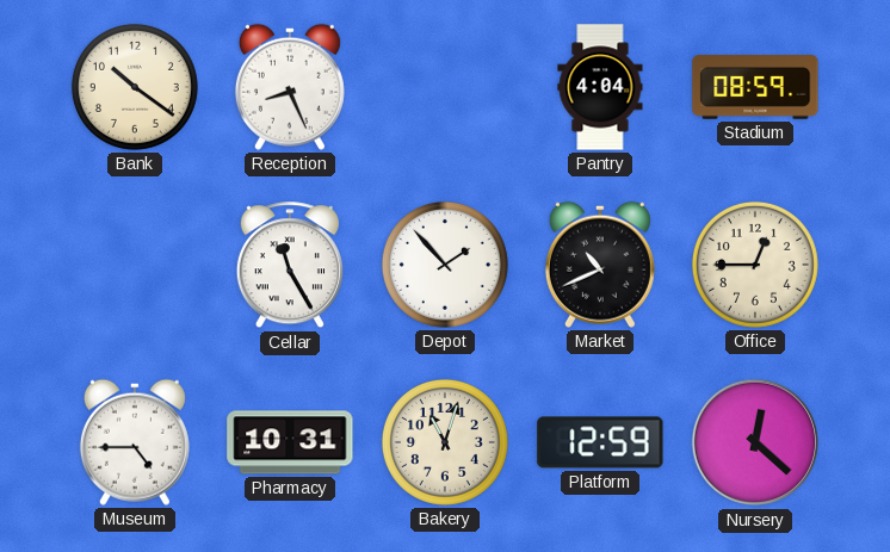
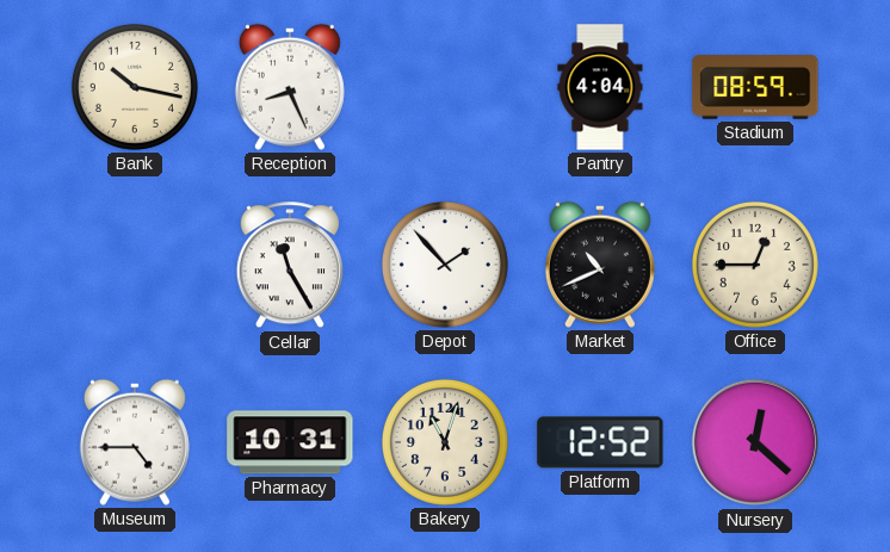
Bank: 10:21 -> 10:17 (135, 87)
Platform: 12:59 -> 12:52 (600, 442)
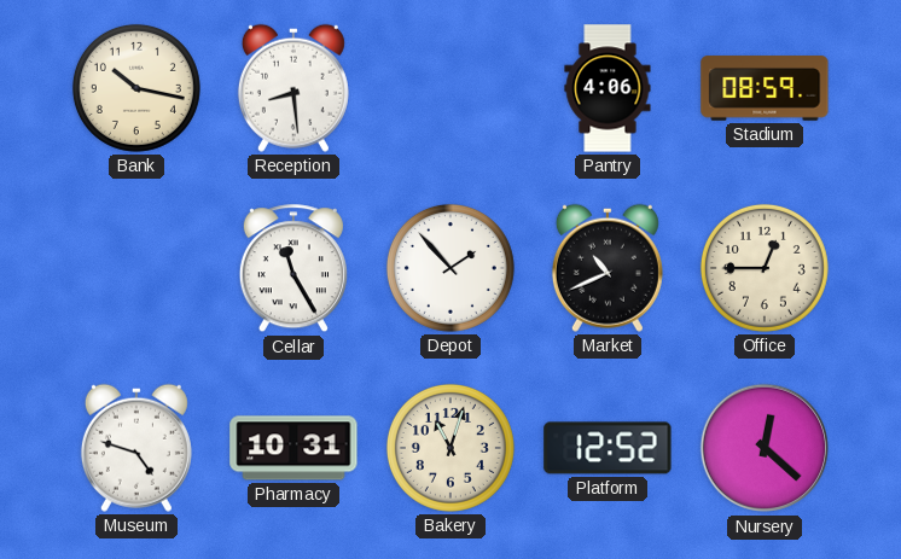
Reception: 8:26 -> 8:29 (293, 88)
Pantry: 4:04 -> 4:06 (608, 88)
Museum: 4:45 -> 4:48 (136, 448)
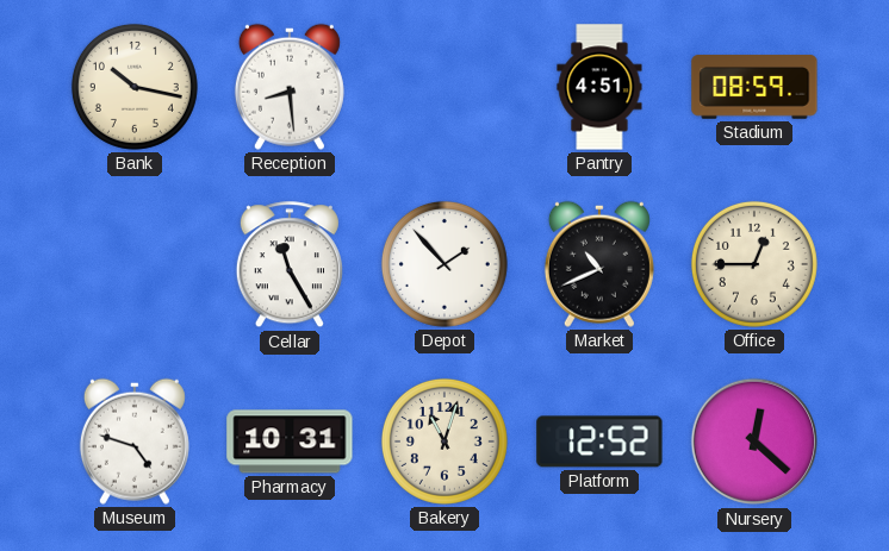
Pantry: 4:06 -> 4:51 (599, 87)
